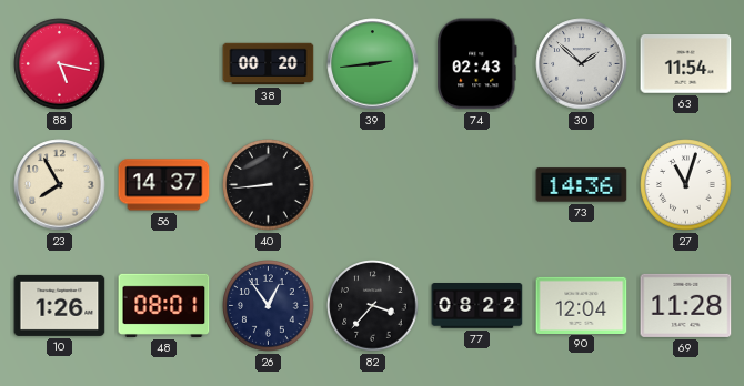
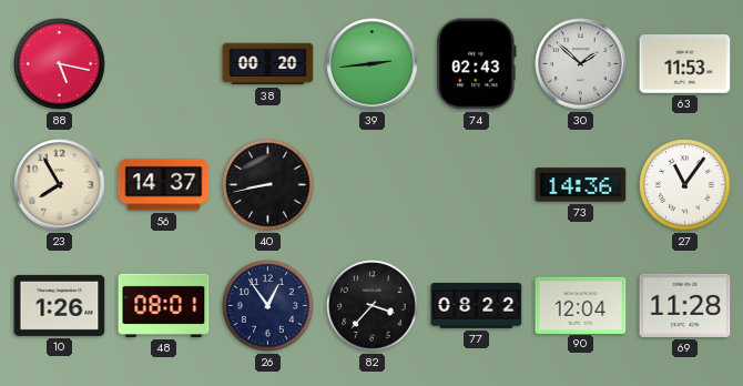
63: 11:54 -> 11:53 (685, 64)
40: 8:44 -> 8:43 (268, 185)
27: 11:03 -> 11:06 (685, 185)
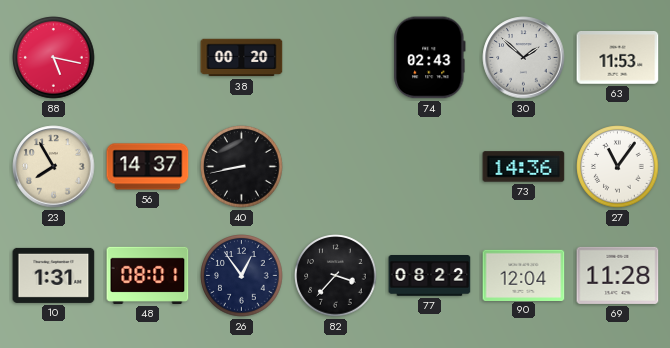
39: 2:44 -> none (373, 64)
10: 1:26 -> 1:31 (54, 275)
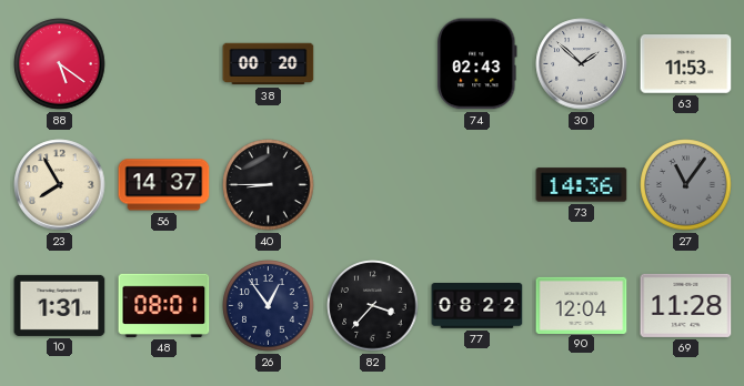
88: 5:17 -> 5:21 (60, 64)
40: 8:43 -> 8:45 (269, 185)
27 dial: white -> grey (686, 185)
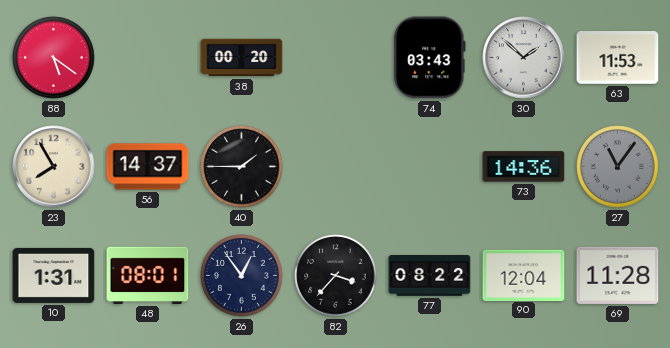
74: 02:43 -> 03:43 (430, 58)
40: 8:45 -> 1:45 (242, 167)
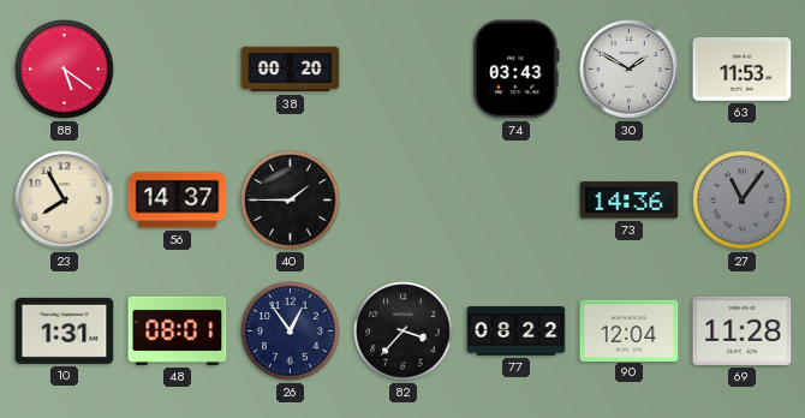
30: 1:52 -> 1:50 (630, 70)
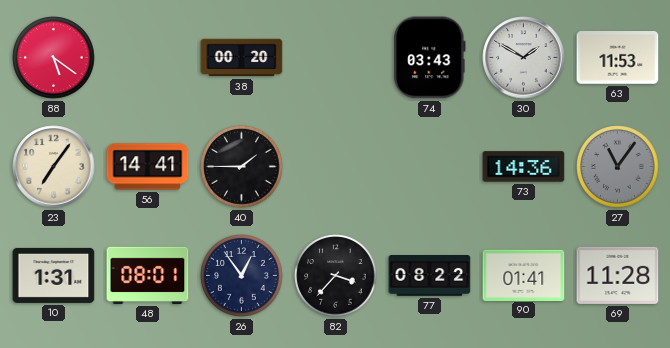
23: 7:55 -> 7:06 (54, 167)
56: 14:37 -> 14:41 (148, 167)
90: 12:04 -> 01:41 (524, 275)
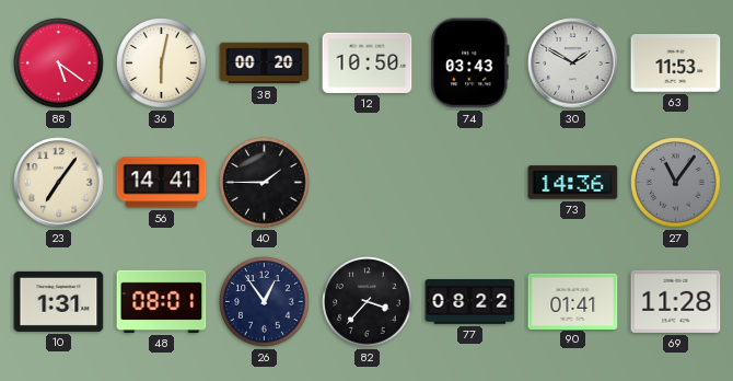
36: none -> 6:02 (162, 63)
12: none -> 10:50 (368, 62)
